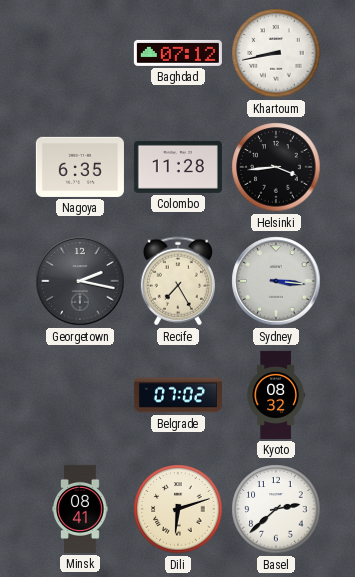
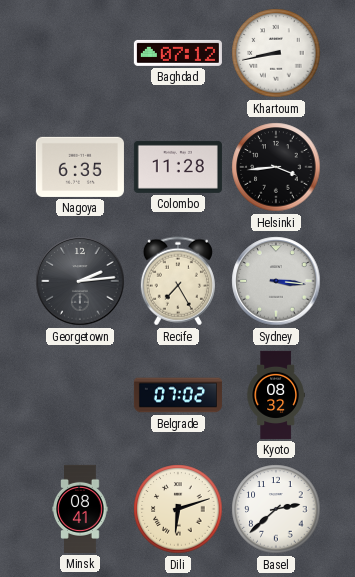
Georgetown: 2:17 -> 2:14 (80, 281)
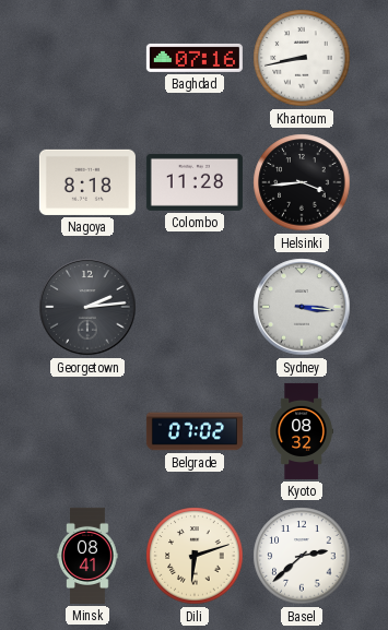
Baghdad: 07:12 -> 07:16 (195, 58)
Nagoya: 6:35 -> 8:18 (87, 182)
Recife: 7:25 -> none (178, 281)
